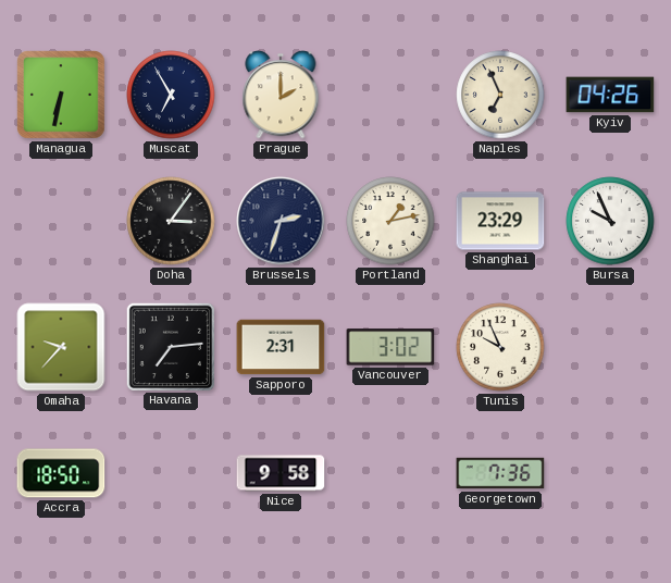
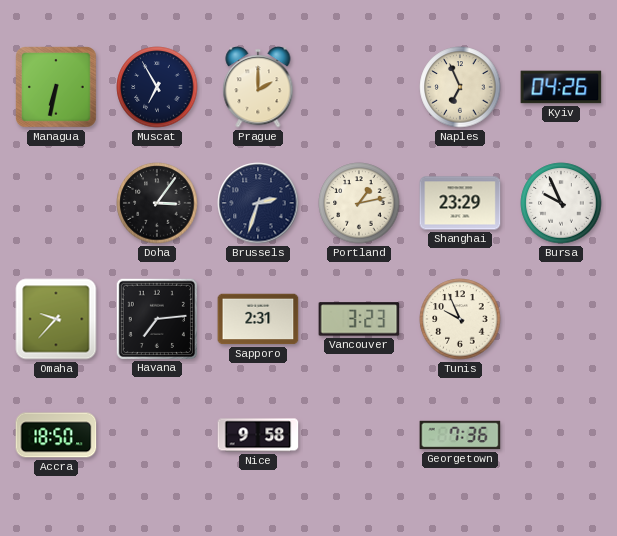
Vancouver: 3:02 -> 3:23 (359, 319)
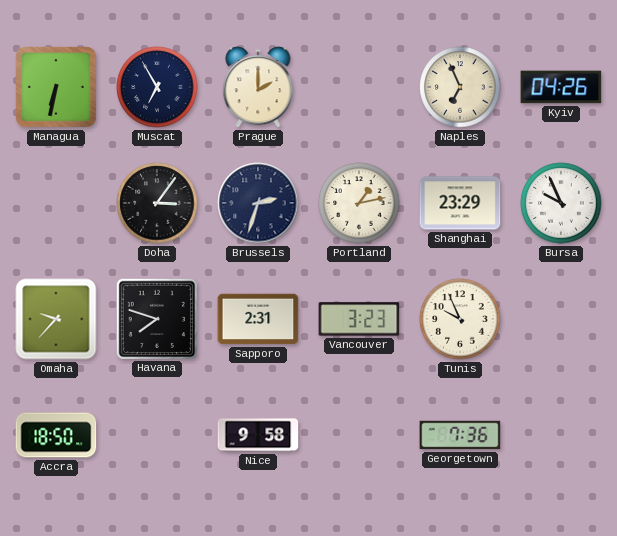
Havana: 7:14 -> 7:48 (156, 318)
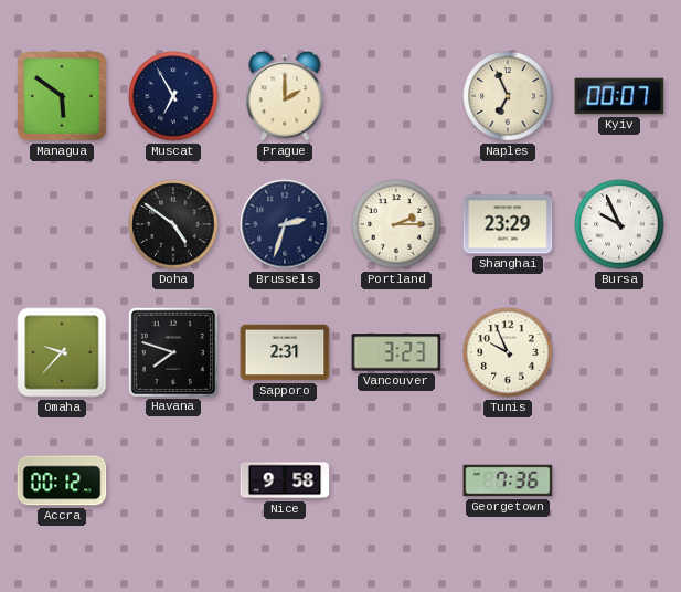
Managua: 6:32 -> 5:51 (63, 97)
Kyiv: 04:26 -> 00:07 (619, 96)
Doha: 3:06 -> 4:51 (173, 224)
Portland: 1:13 -> 2:15 (396, 224)
Accra: 18:50 -> 00:12 (62, 480)
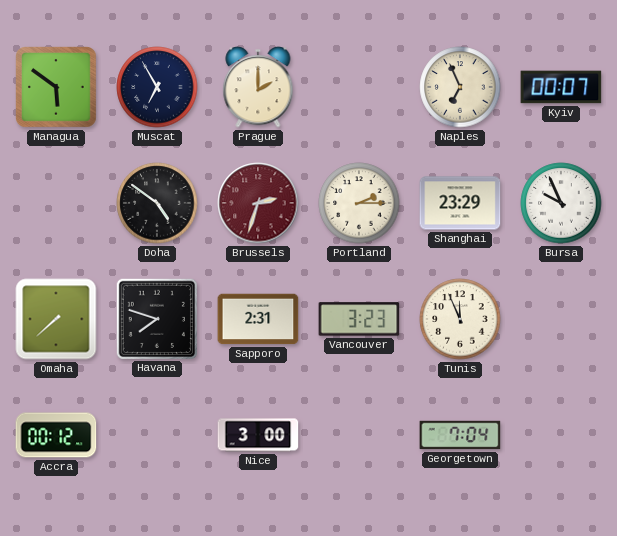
Brussels dial: navy -> burgundy (258, 203)
Omaha: 9:37 -> 7:38 (56, 319)
Tunis: 9:56 -> 11:56 (460, 319)
Nice: 9:58 -> 3:00 (258, 435)
Georgetown: 7:36 -> 7:04 (460, 435)
